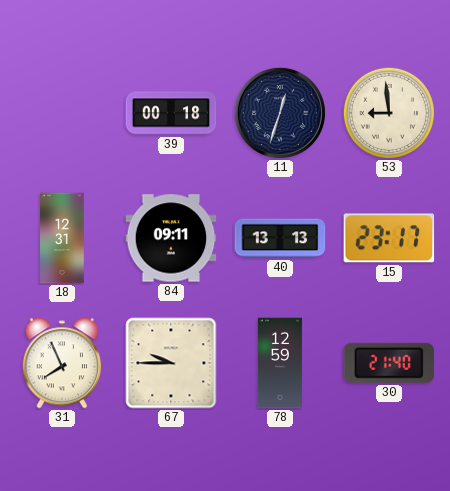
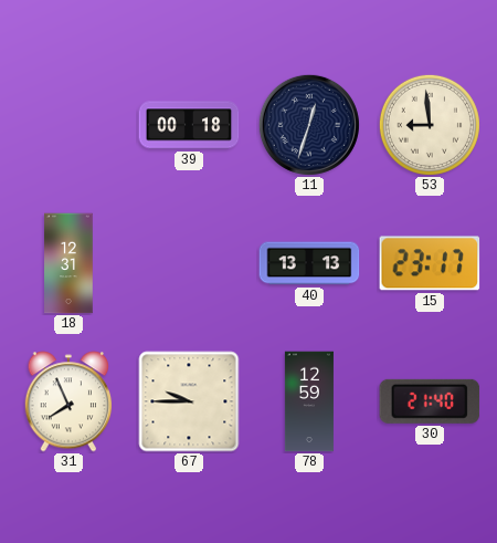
84: 09:11 -> none (171, 238)
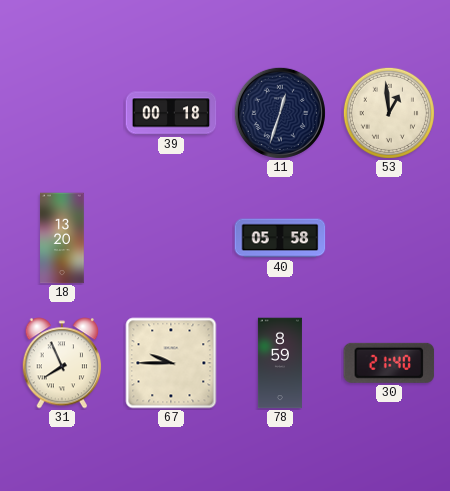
53: 8:59 -> 12:59 (389, 113)
18: 12:31 -> 13:20 (62, 238)
40: 13:13 -> 05:58 (280, 238)
15: 23:17 -> none (430, 263)
78: 12:59 -> 8:59 (280, 363)
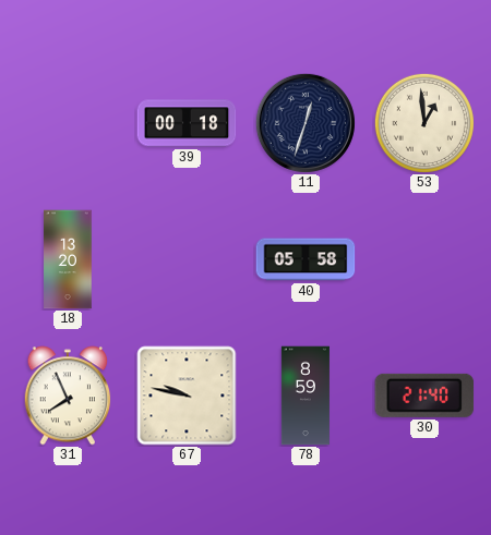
67: 9:45 -> 9:47 (187, 396)
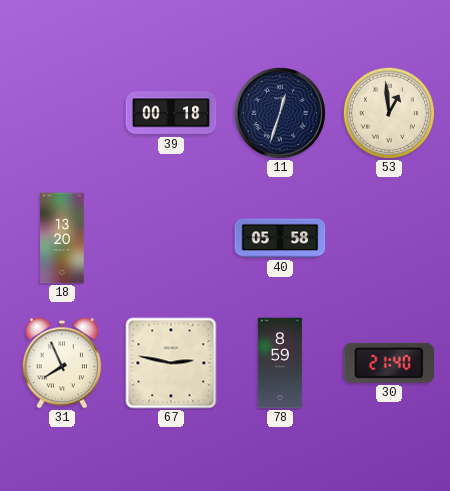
67: 9:47 -> 2:47 (171, 363)
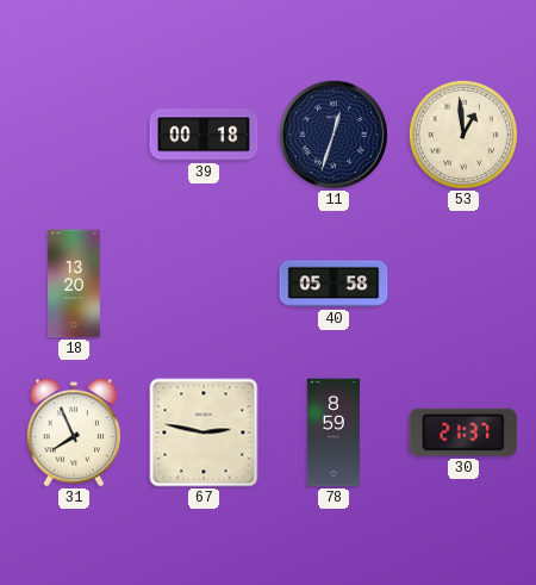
30: 21:40 -> 21:37 (463, 432)
